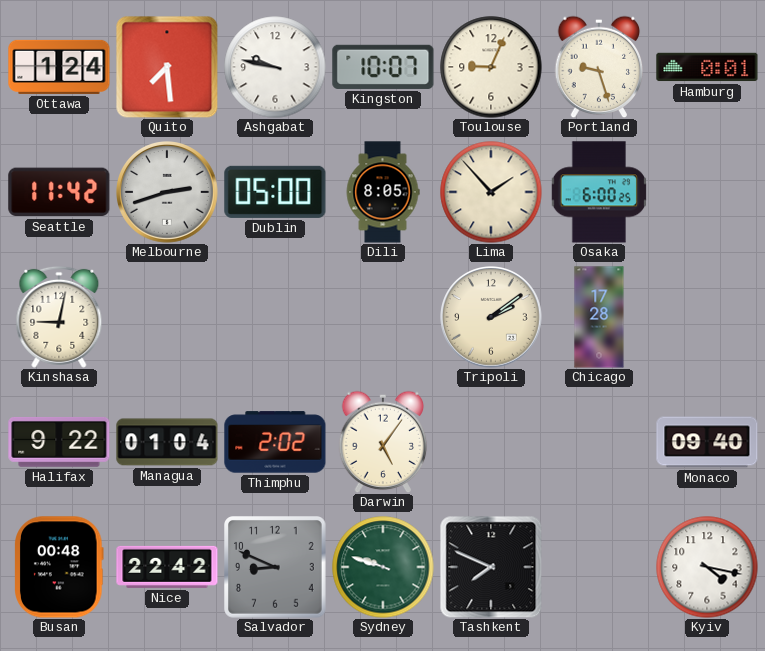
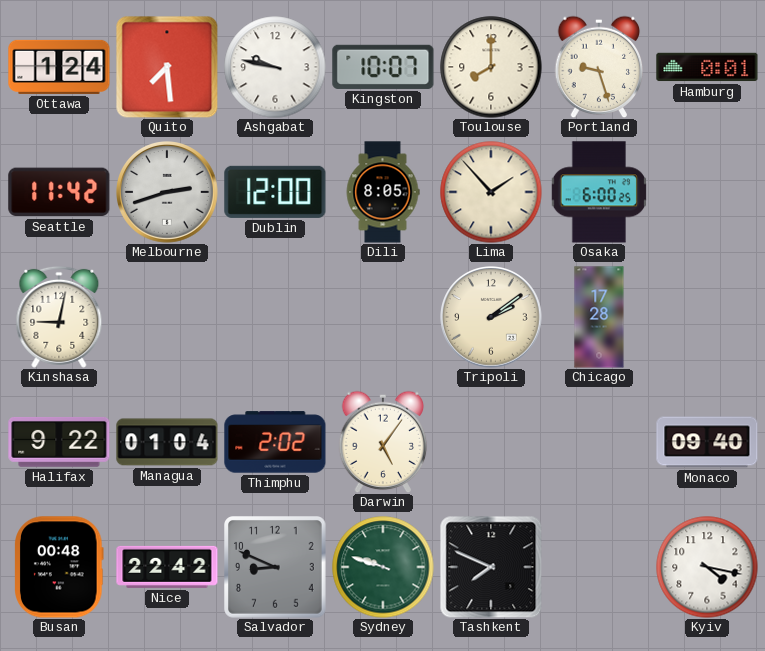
Toulouse: 9:04 -> 8:00 (491, 67)
Dublin: 05:00 -> 12:00 (275, 192)
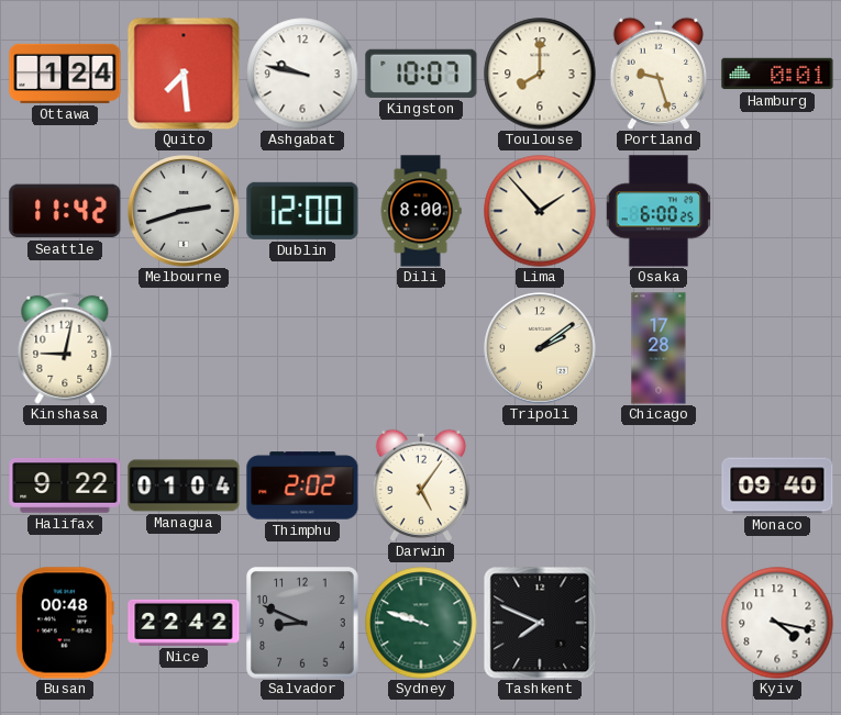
Dili: 8:05 -> 8:00 (421, 211)
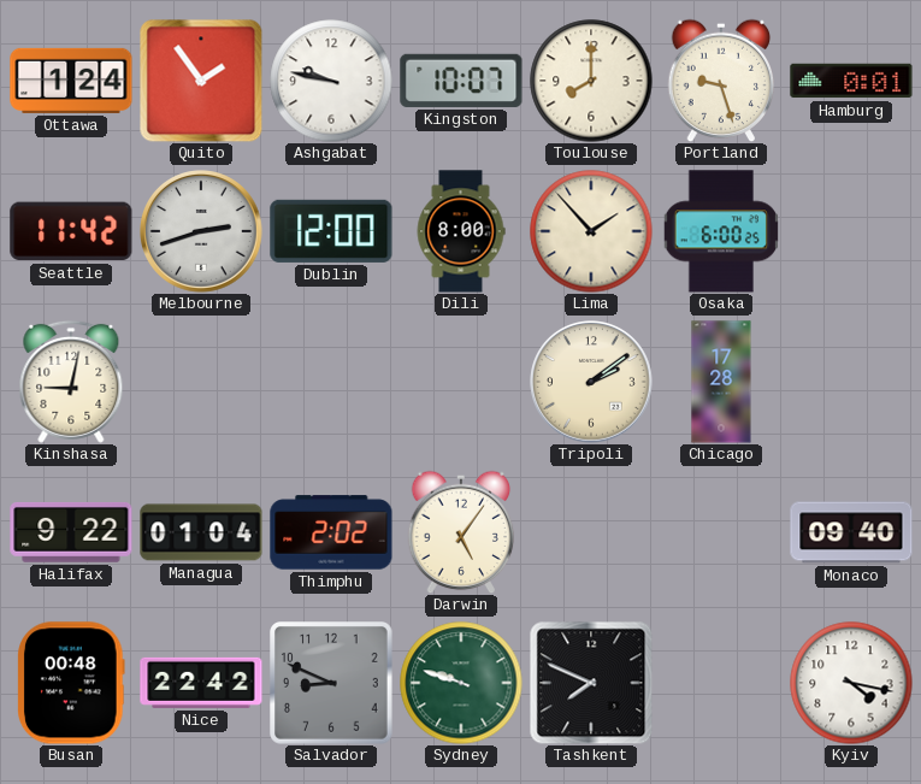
Quito: 7:29 -> 1:54 (201, 81)
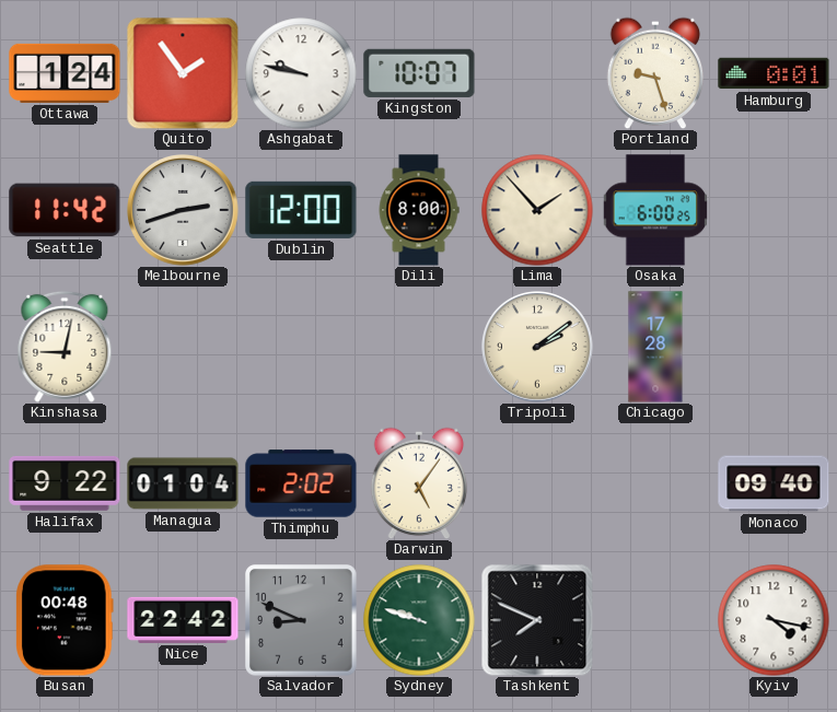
Toulouse: 8:00 -> none (591, 81)
